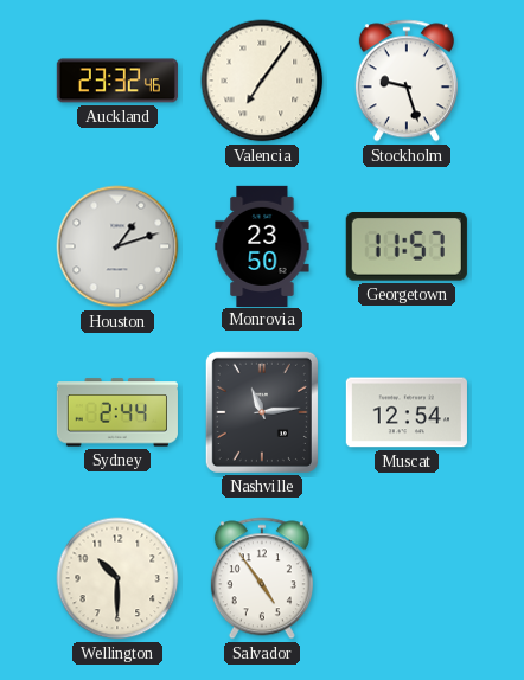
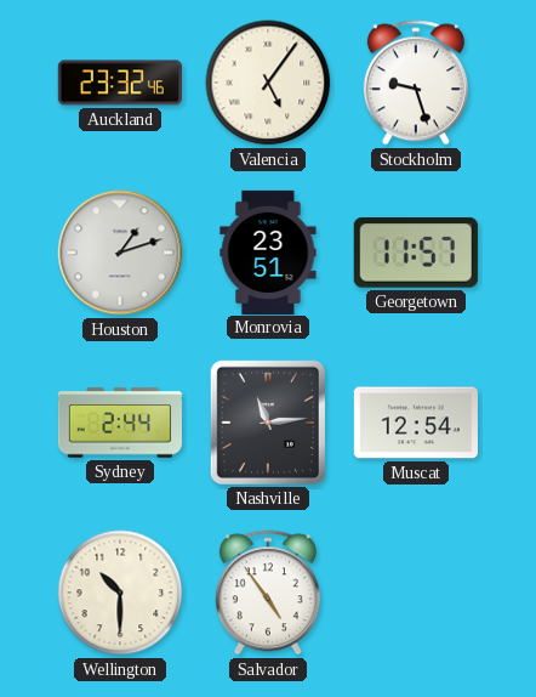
Valencia: 7:06 -> 5:06 (268, 83)
Monrovia: 23:50 -> 23:51 (268, 251)
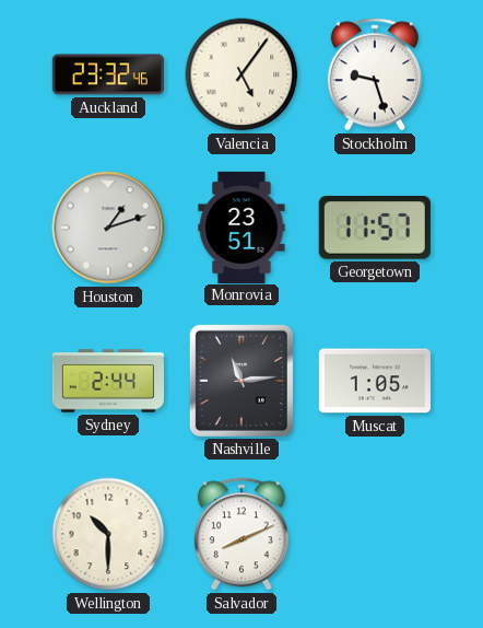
Muscat: 12:54 -> 1:05 (375, 381)
Salvador: 4:54 -> 8:11 (241, 534)
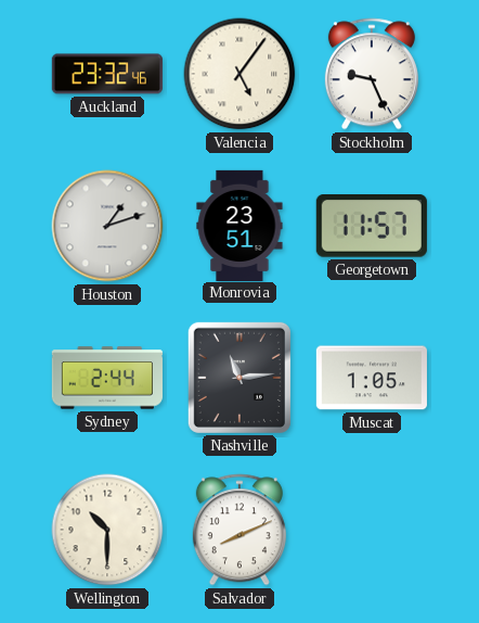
Stockholm: 9:27 -> 9:26 (372, 74)
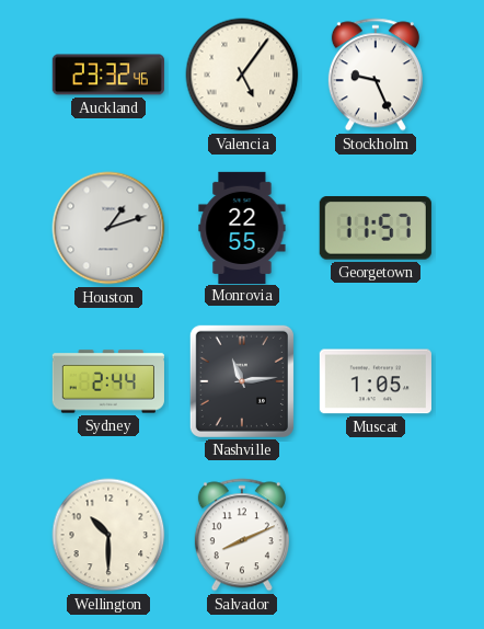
Monrovia: 23:51 -> 22:55 (242, 227)
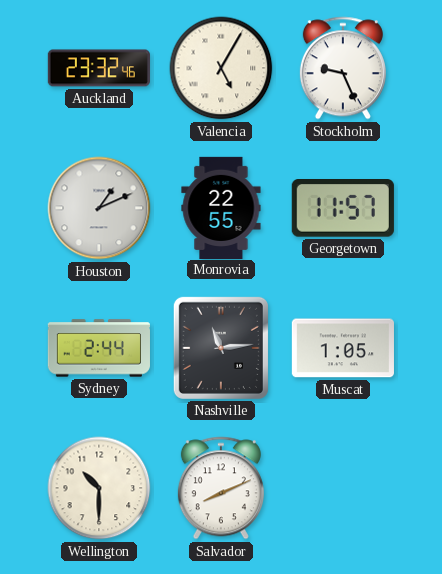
Valencia: 5:06 -> 5:05 (221, 68)
Houston: 1:12 -> 1:11 (99, 208)
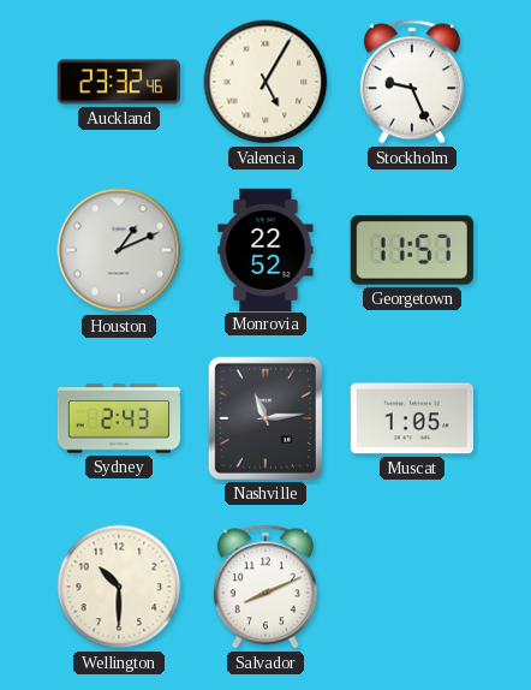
Monrovia: 22:55 -> 22:52 (265, 249)
Sydney: 2:44 -> 2:43 (119, 418)
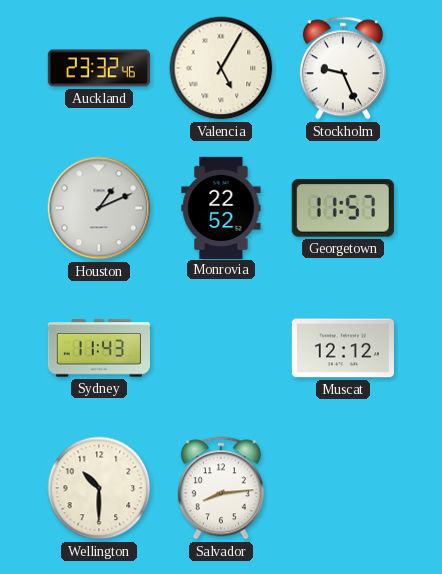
Sydney: 2:43 -> 11:43 (99, 348)
Nashville: 11:14 -> none (265, 418)
Muscat: 1:05 -> 12:12 (343, 348)
Salvador: 8:11 -> 8:14 (221, 488)
